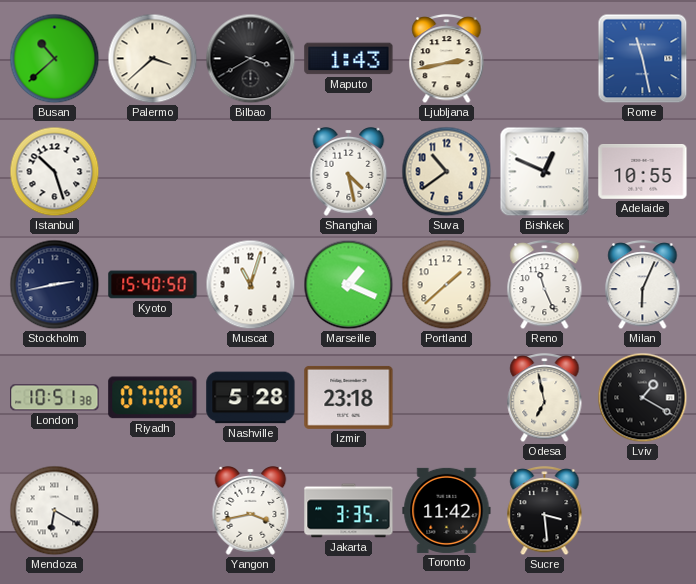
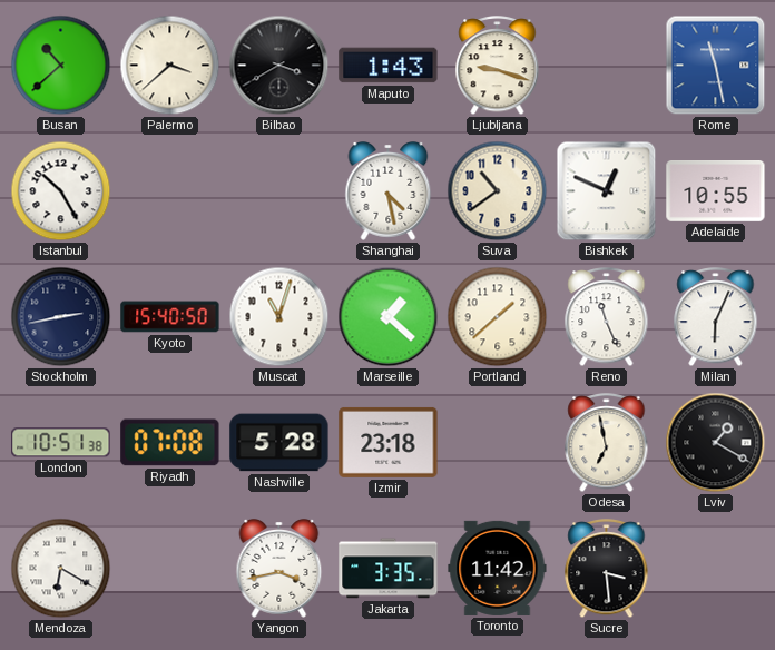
Ljubljana: 2:43 -> 9:18 (498, 67)
Istanbul: 10:27 -> 10:25 (61, 191)
Marseille: 1:19 -> 1:22 (389, 317)
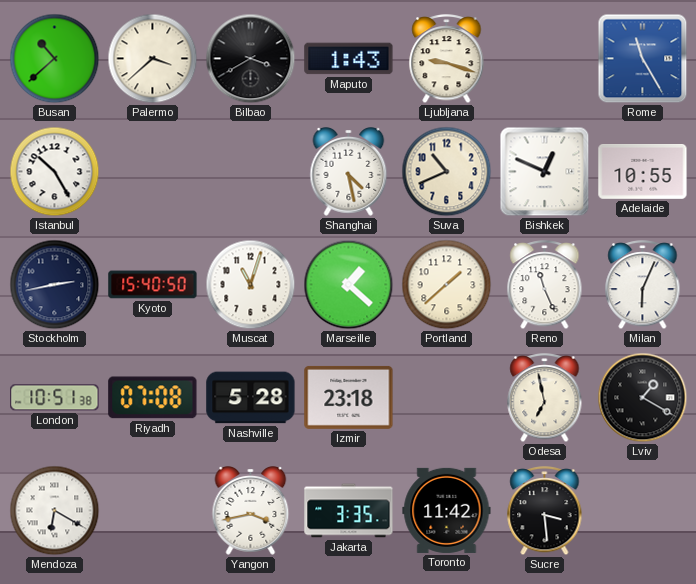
Rome: 11:28 -> 11:25 (643, 59)
Suva: 10:39 -> 10:41 (447, 172)
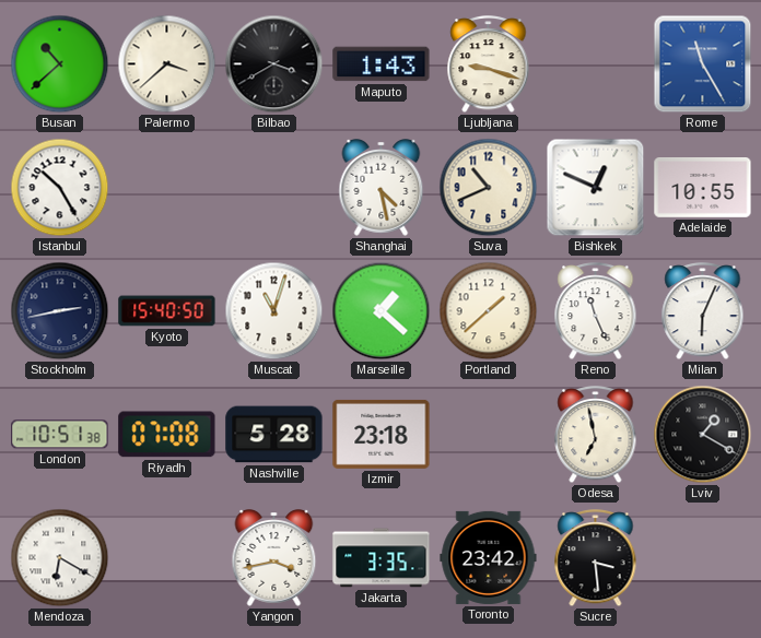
Toronto: 11:42 -> 23:42 (489, 557)
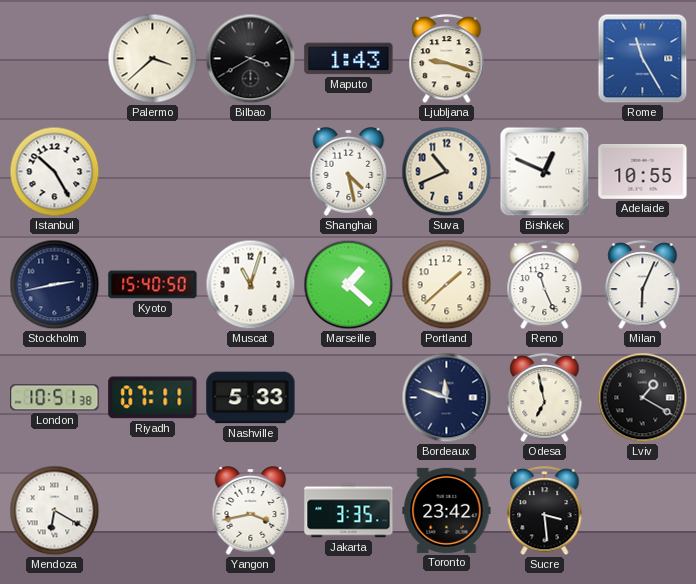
Busan: 10:38 -> none (60, 64)
Riyadh: 07:08 -> 07:11 (153, 398)
Nashville: 5:28 -> 5:33 (251, 398)
Izmir: 23:18 -> none (382, 434)
Bordeaux: none -> 11:48 (447, 398)
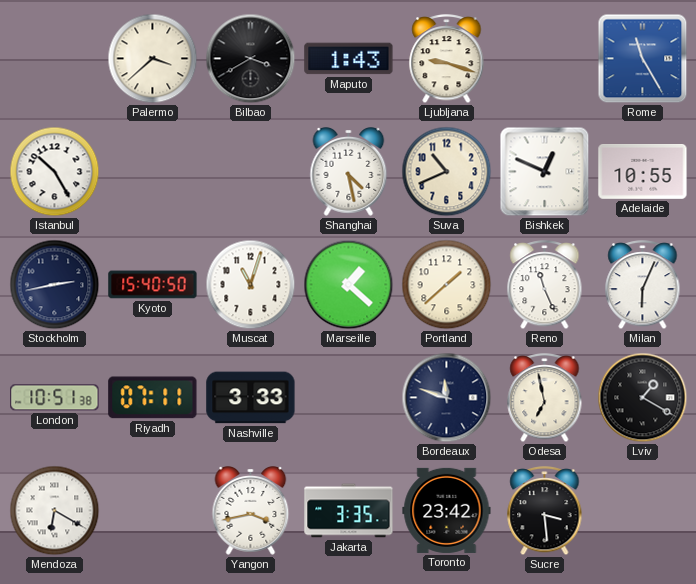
Nashville: 5:33 -> 3:33 (251, 398)
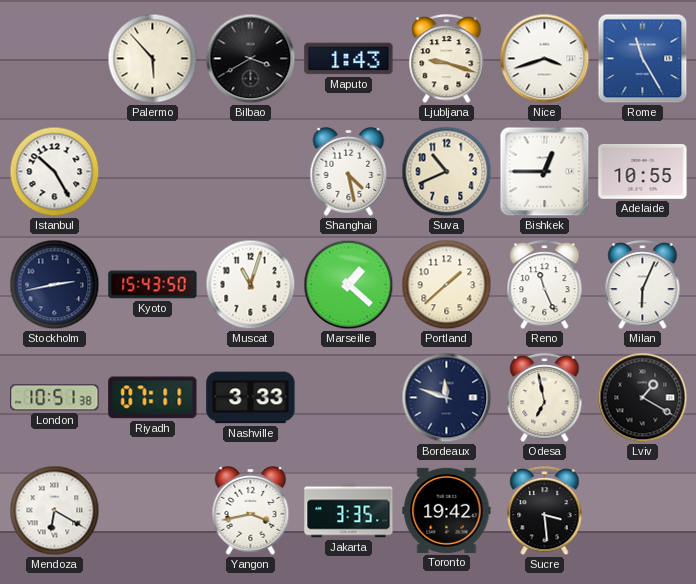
Palermo: 3:38 -> 5:53 (153, 59)
Nice: none -> 3:42 (545, 59)
Bishkek: 12:49 -> 12:45 (545, 172)
Kyoto: 15:40 -> 15:43 (153, 285)
Toronto: 23:42 -> 19:42 (447, 510)
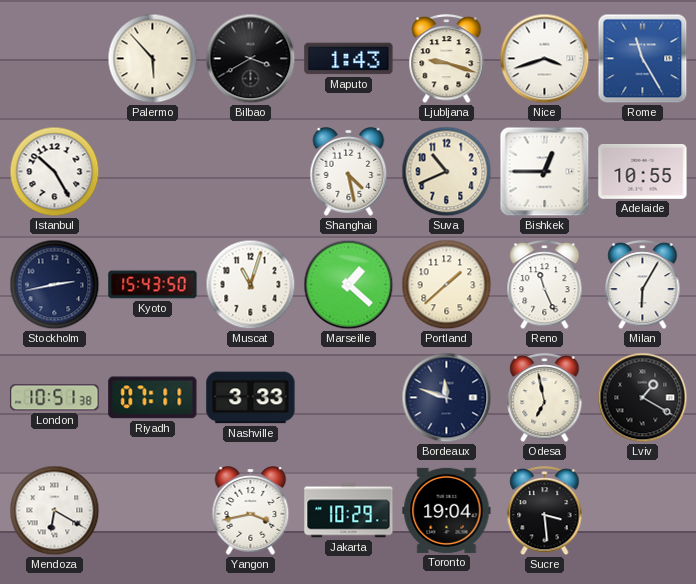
Milan: 6:04 -> 6:05 (643, 286)
Jakarta: 3:35 -> 10:29 (349, 511)
Toronto: 19:42 -> 19:04 (447, 510)
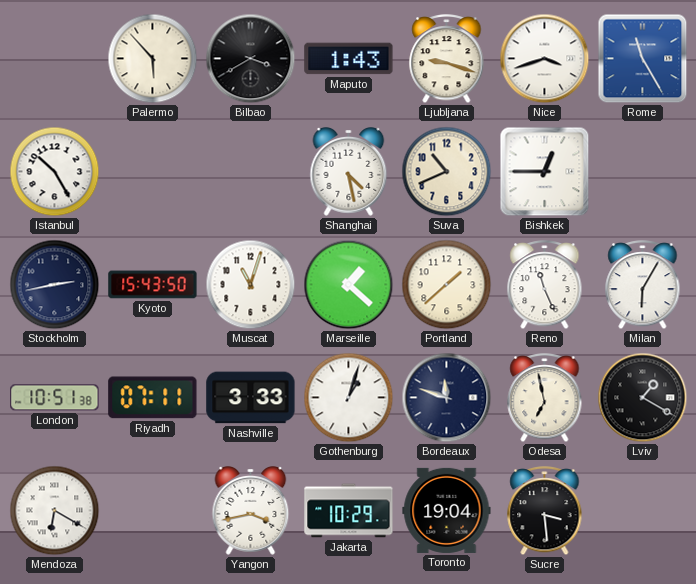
Adelaide: 10:55 -> none (643, 172)
Gothenburg: none -> 1:03 (349, 398)
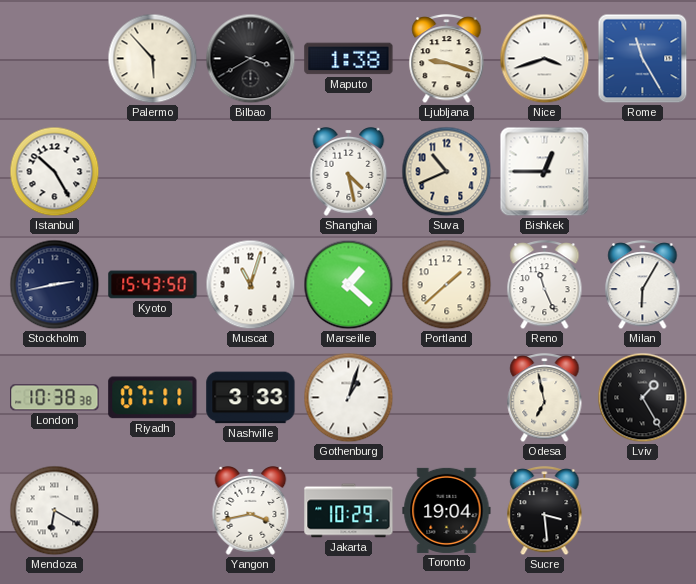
Maputo: 1:43 -> 1:38 (349, 59)
London: 10:51 -> 10:38 (55, 398)
Bordeaux: 11:48 -> none (447, 398)
Lviv: 1:20 -> 1:25 (643, 398)
